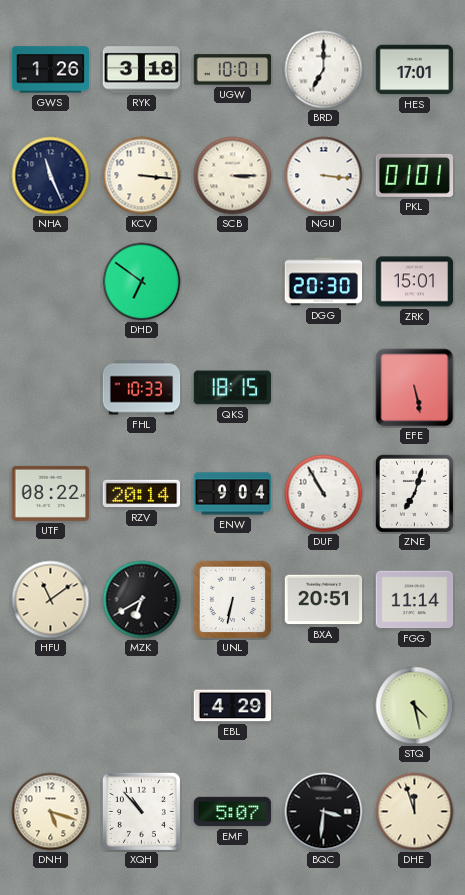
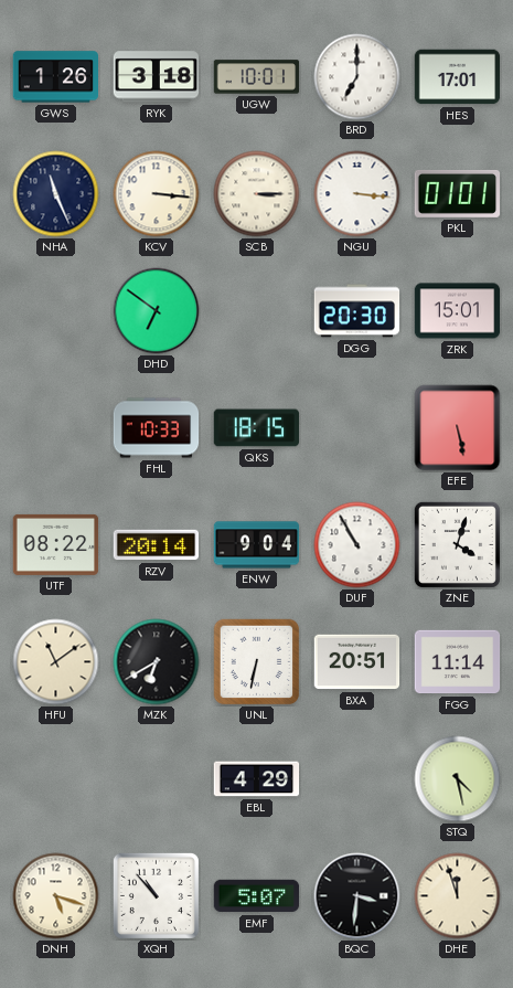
ZNE: 7:03 -> 4:03 (457, 544)
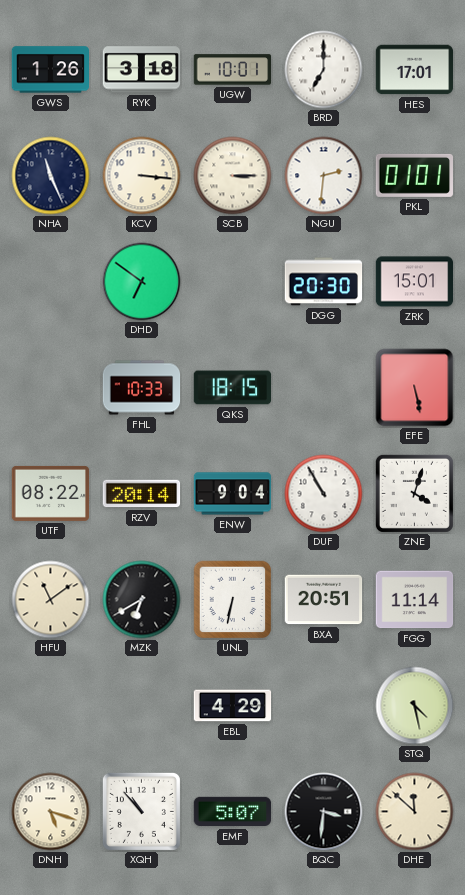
NGU: 3:16 -> 2:31 (324, 176)
DHE: 11:57 -> 11:52 (415, 812)
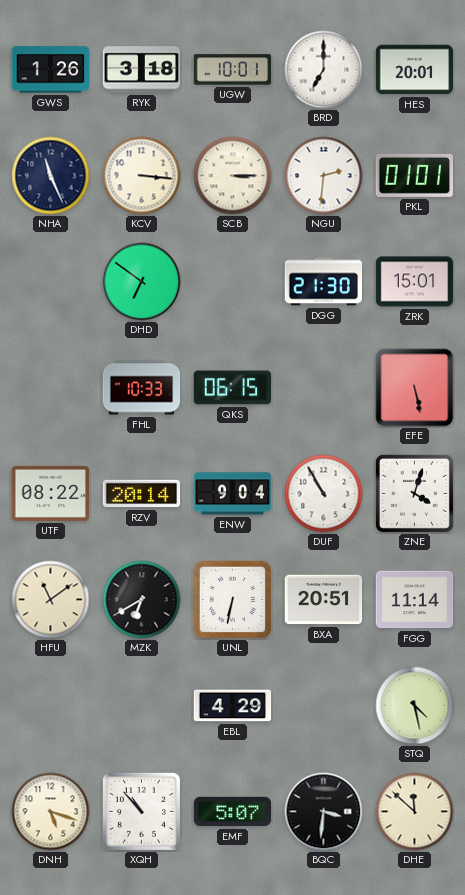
HES: 17:01 -> 20:01 (415, 70)
DGG: 20:30 -> 21:30 (324, 282)
QKS: 18:15 -> 06:15 (233, 388)
